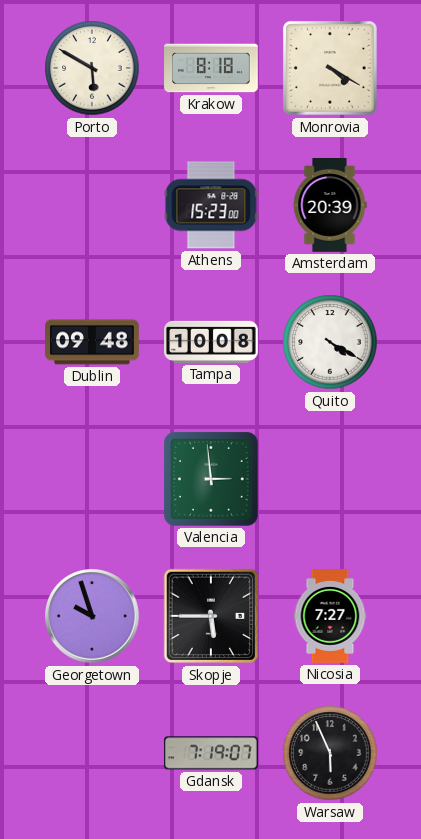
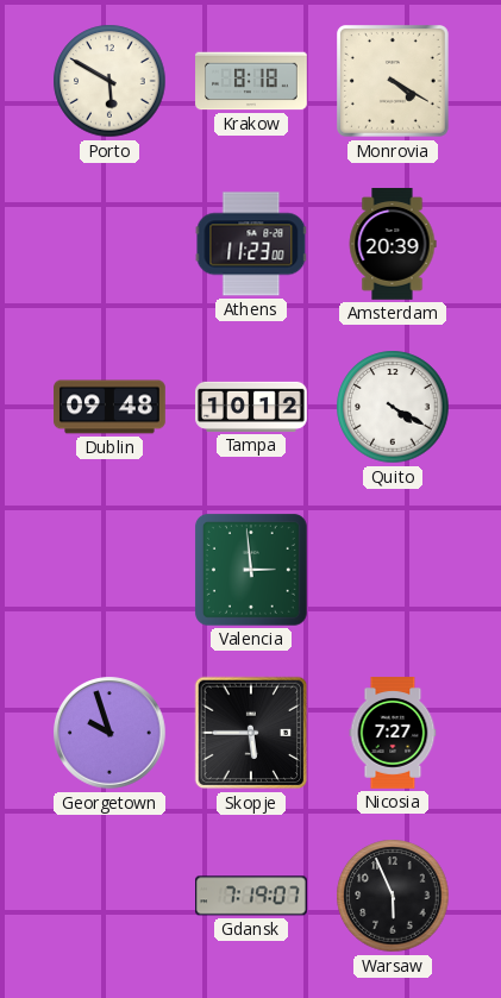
Athens: 15:23 -> 11:23 (251, 244)
Tampa: 10:08 -> 10:12 (251, 407)
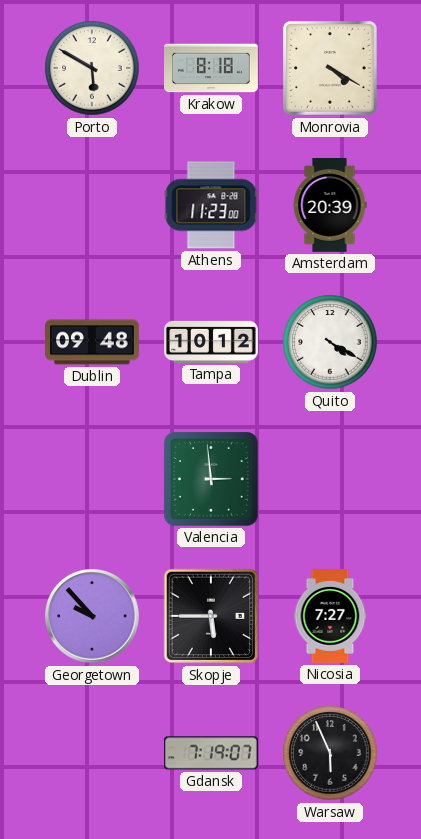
Georgetown: 9:57 -> 9:53 (92, 616)
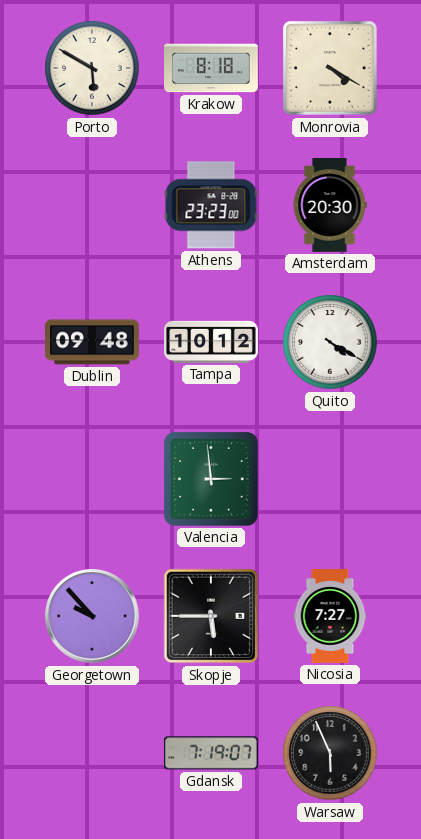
Athens: 11:23 -> 23:23 (211, 205)
Amsterdam: 20:39 -> 20:30 (330, 206)
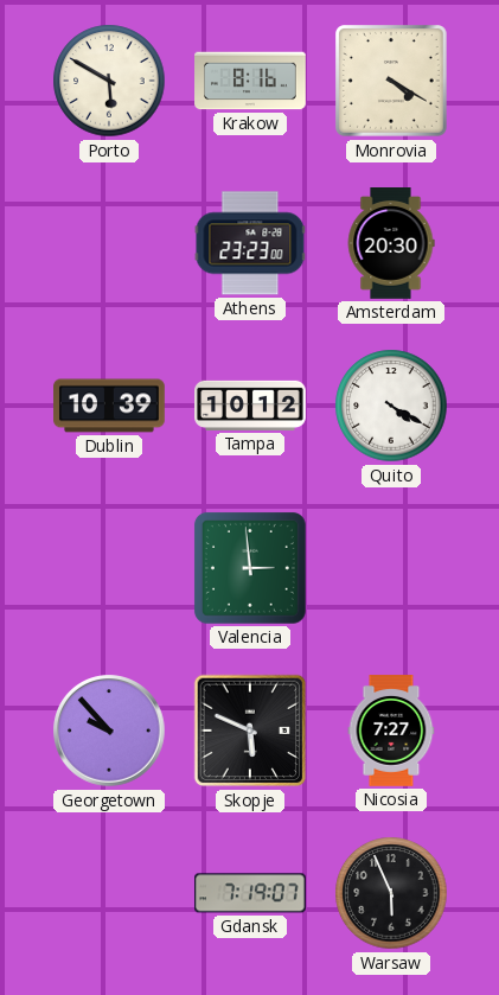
Krakow: 8:18 -> 8:16 (250, 81)
Dublin: 09:48 -> 10:39 (109, 406)
Skopje: 5:45 -> 5:49 (250, 731)
